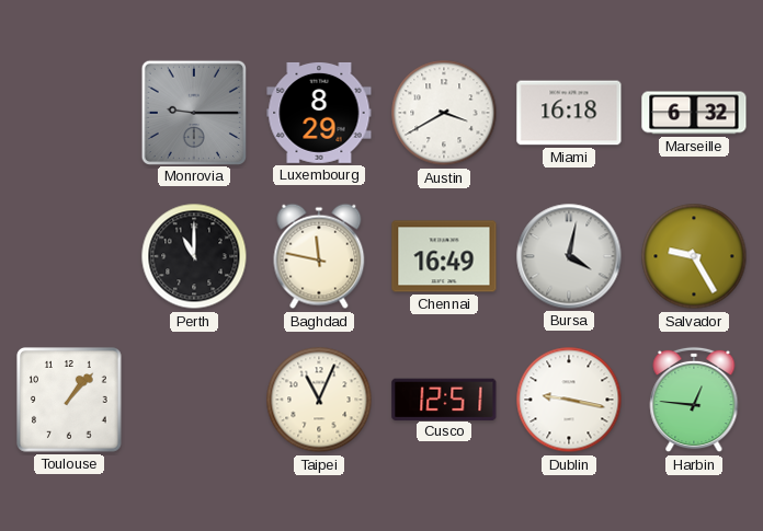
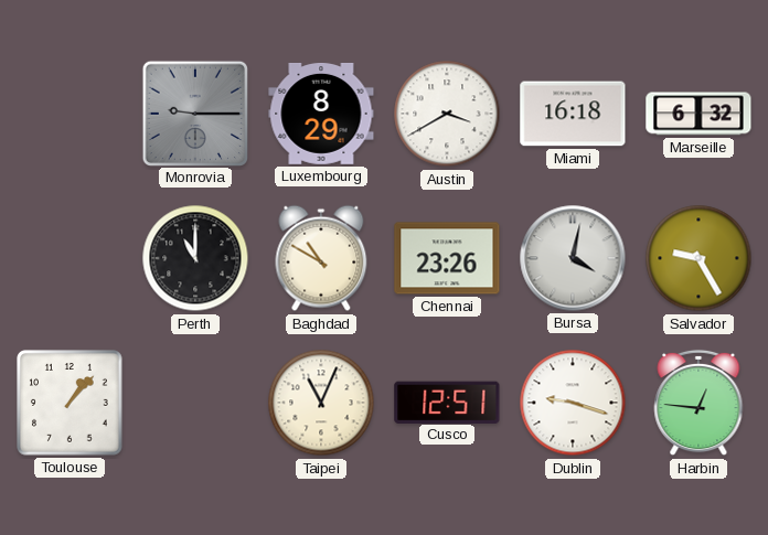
Baghdad: 11:47 -> 10:50 (321, 258)
Chennai: 16:49 -> 23:26 (447, 258)
Dublin: 9:17 -> 9:18 (573, 403)
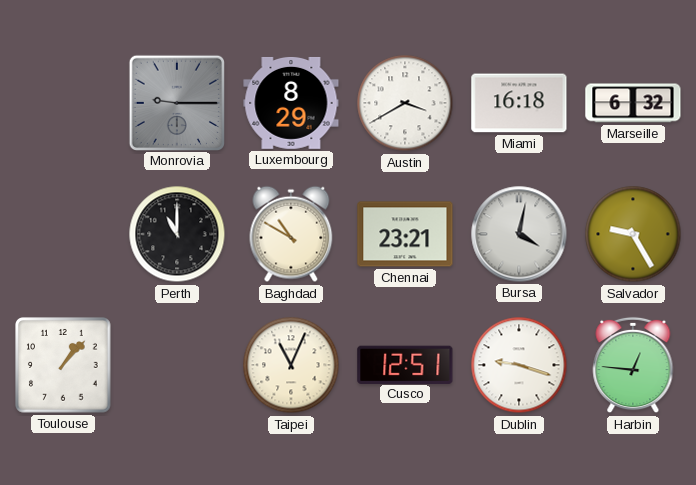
Chennai: 23:26 -> 23:21 (405, 234)
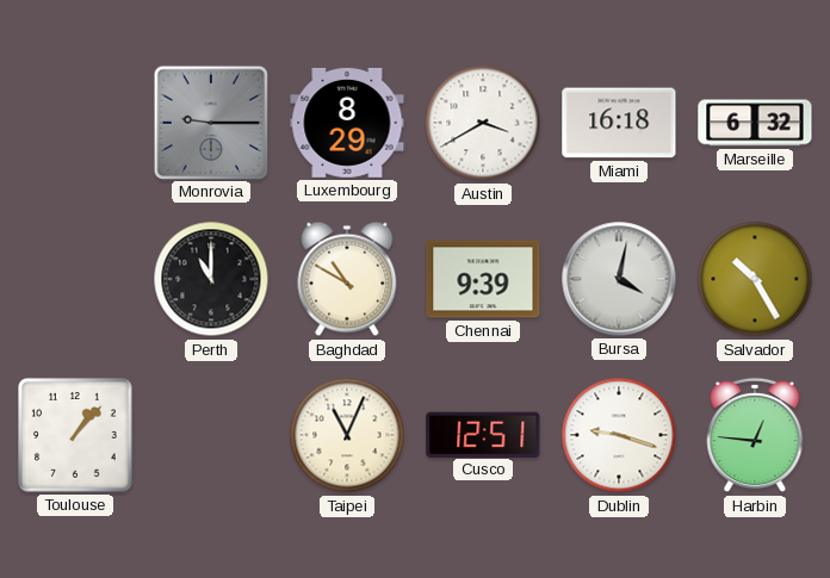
Chennai: 23:21 -> 9:39 (483, 279)
Salvador: 9:25 -> 10:25 (755, 279)
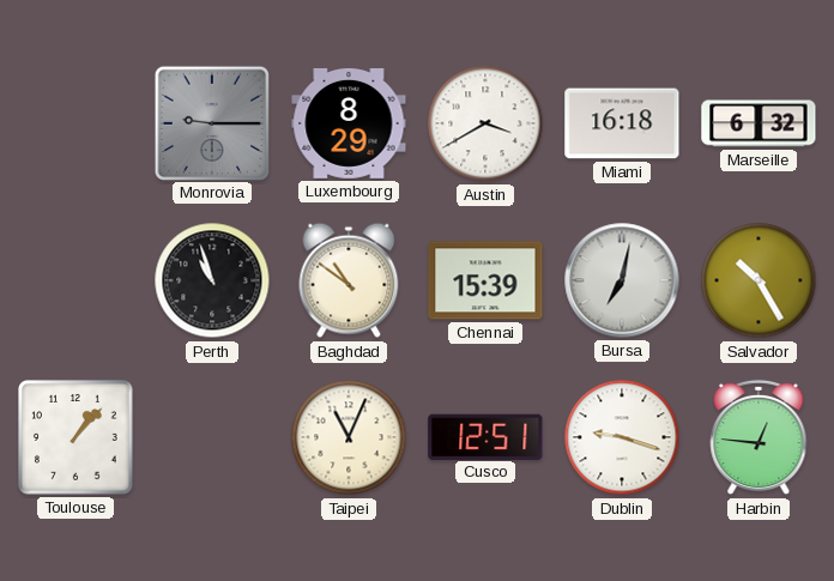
Perth: 11:00 -> 10:57 (212, 280)
Baghdad: 10:50 -> 10:51 (349, 280)
Chennai: 9:39 -> 15:39 (485, 280)
Bursa: 4:02 -> 7:02 (622, 280)
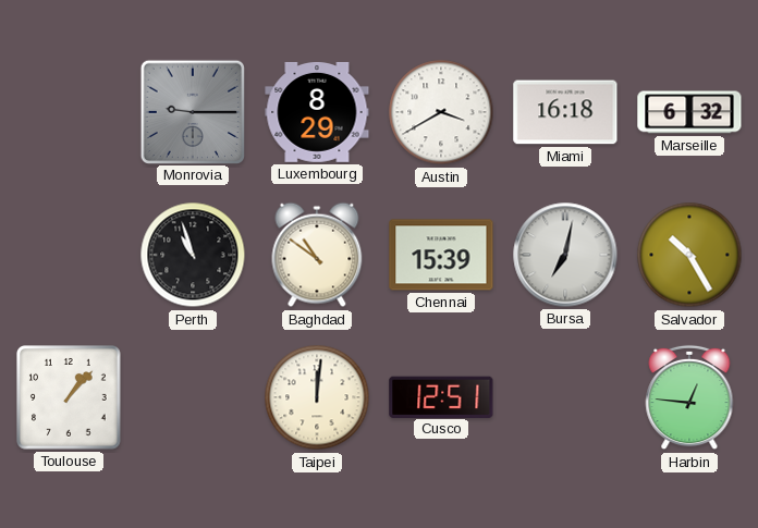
Taipei: 11:04 -> 12:01 (317, 397)
Dublin: 9:18 -> none (622, 437)
